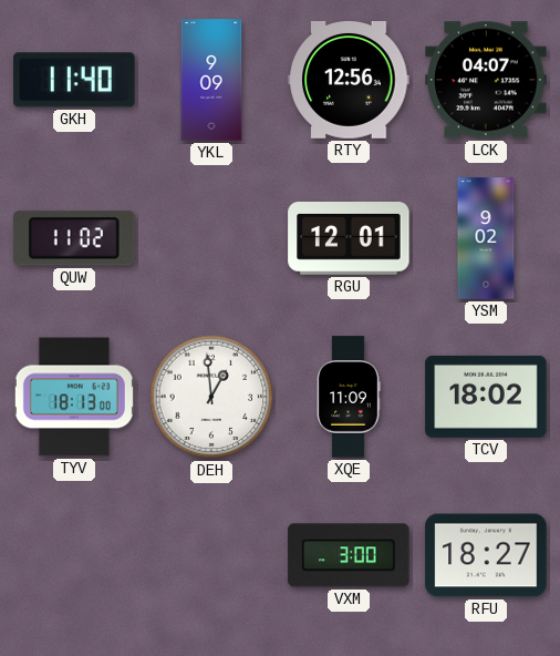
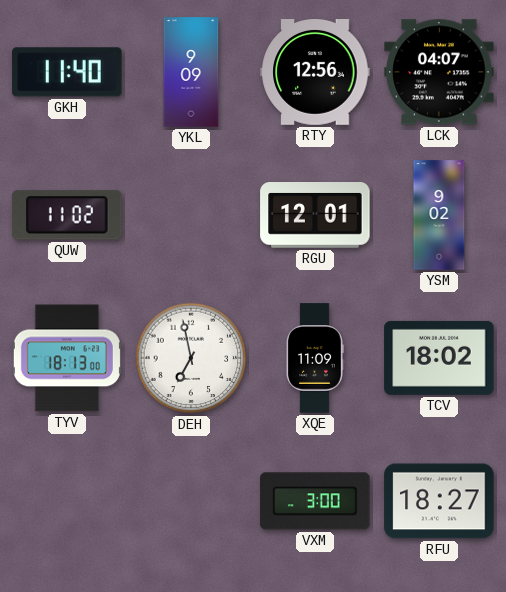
DEH: 12:59 -> 6:58 (191, 358)
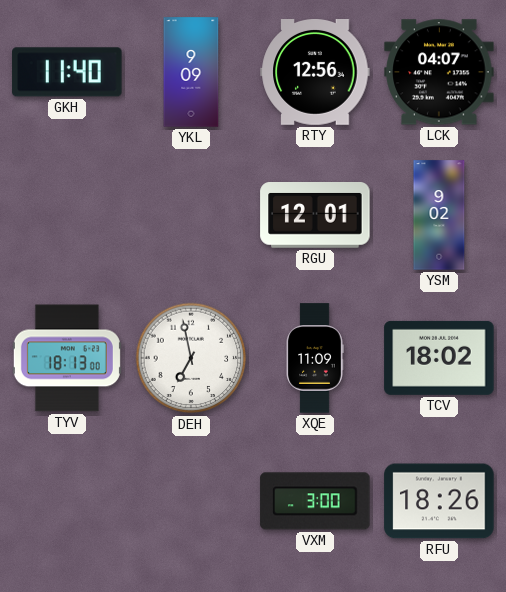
QUW: 11:02 -> none (67, 215)
RFU: 18:27 -> 18:26 (439, 501)
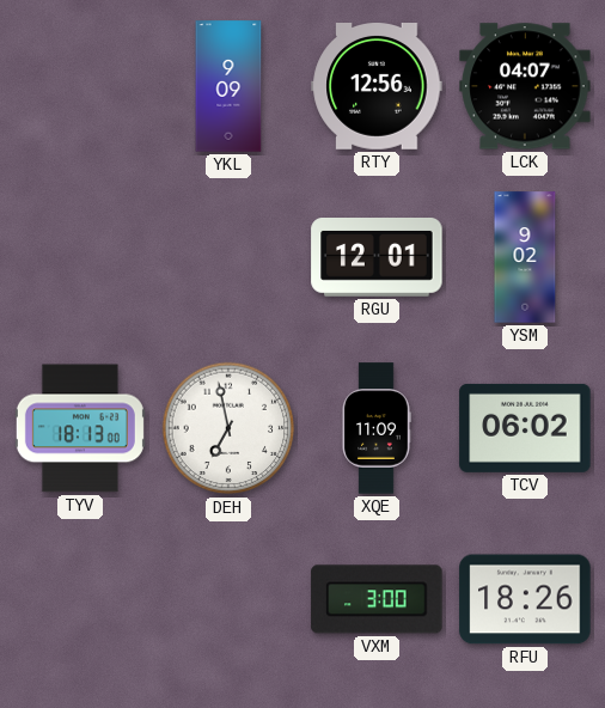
GKH: 11:40 -> none (67, 72)
TCV: 18:02 -> 06:02 (525, 428)
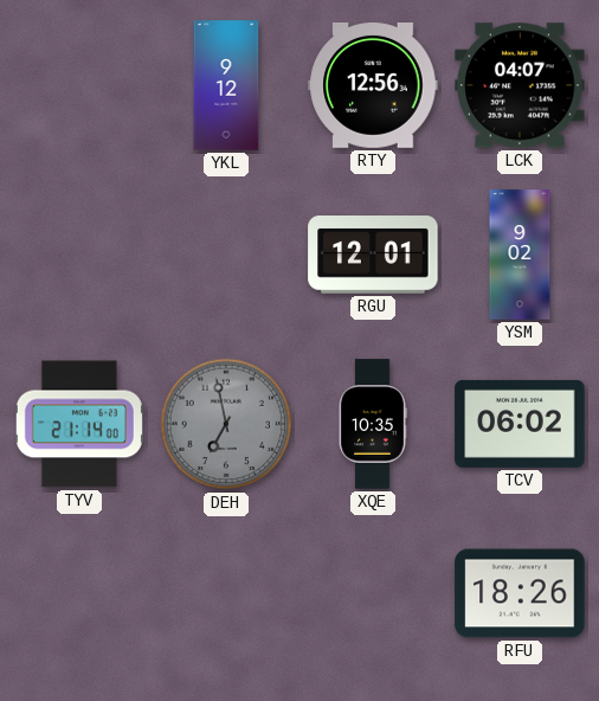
YKL: 9:09 -> 9:12 (226, 85)
TYV: 18:13 -> 21:14 (79, 424)
DEH dial: white -> grey (226, 424)
XQE: 11:09 -> 10:35 (373, 424)
VXM: 3:00 -> none (377, 599)
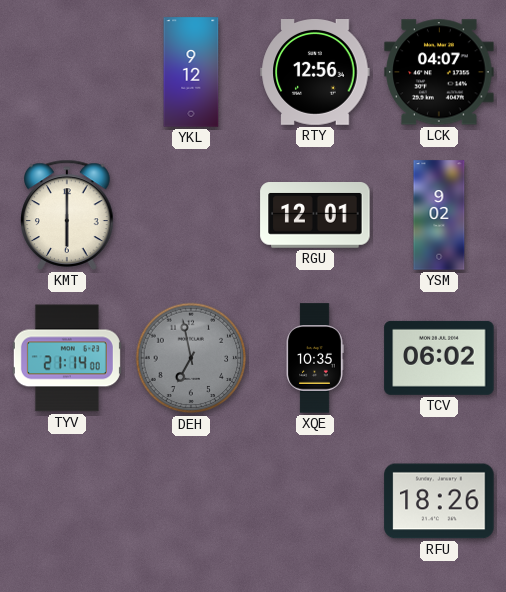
KMT: none -> 6:00 (67, 215)
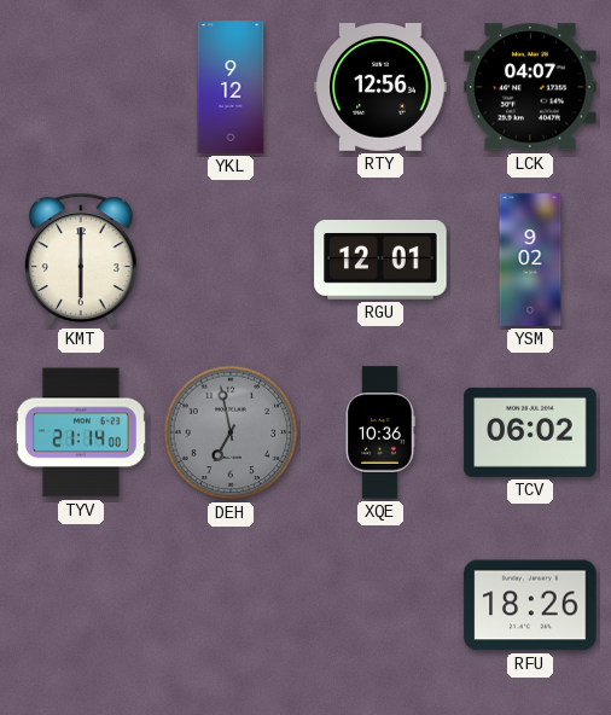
XQE: 10:35 -> 10:36 (380, 432)
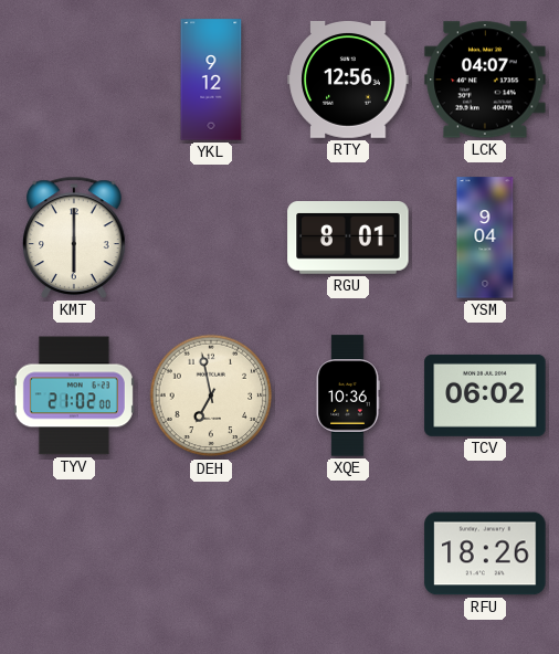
RGU: 12:01 -> 8:01 (348, 239)
YSM: 9:02 -> 9:04 (485, 238)
TYV: 21:14 -> 21:02 (74, 395)
DEH dial: grey -> cream (211, 395)
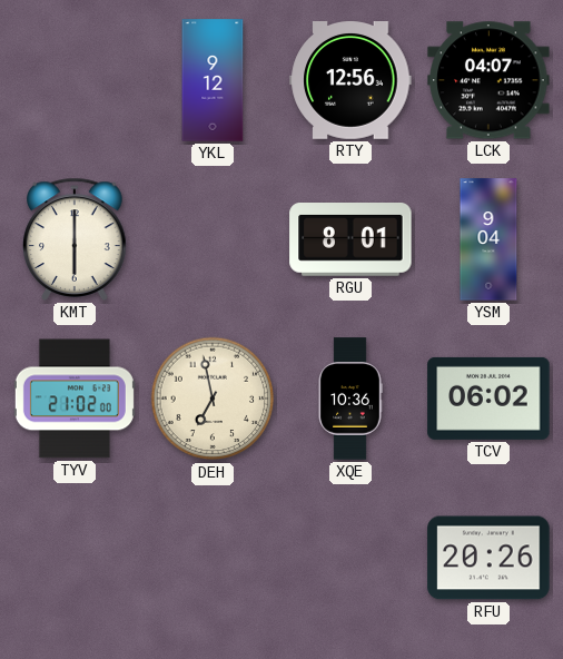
RFU: 18:26 -> 20:26 (488, 558)
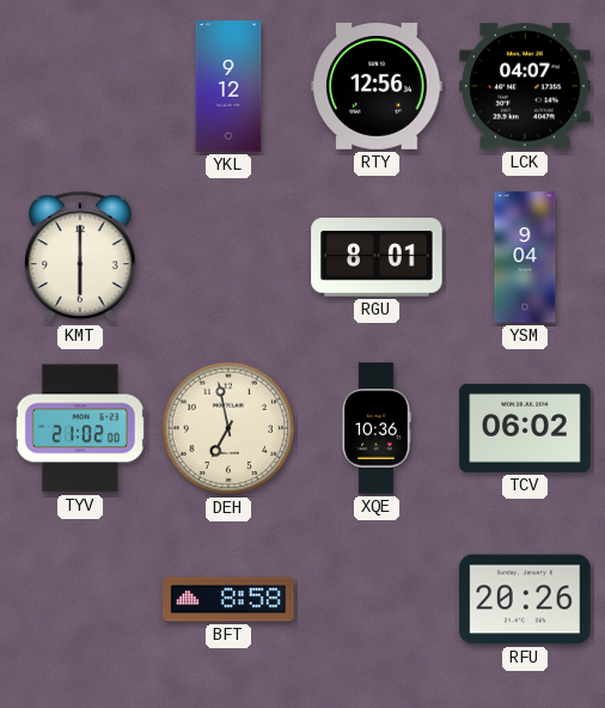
BFT: none -> 8:58 (228, 599)
